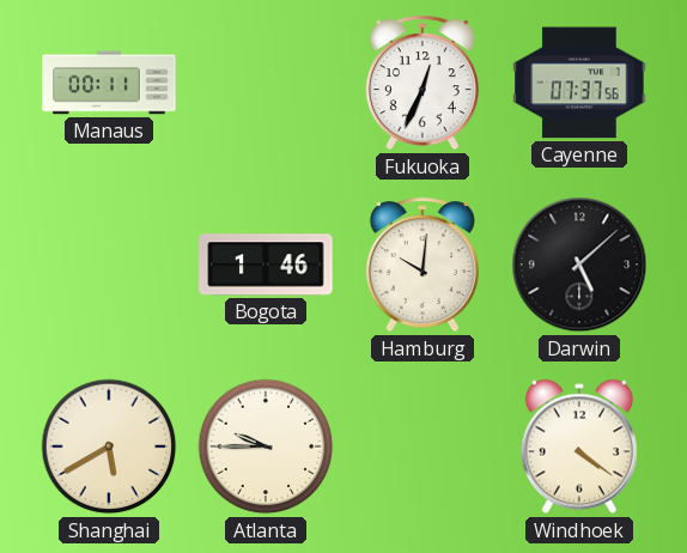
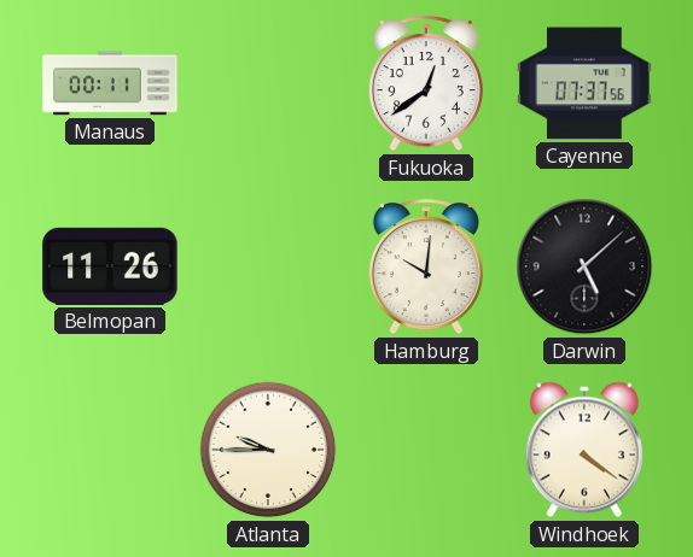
Fukuoka: 12:34 -> 12:39 (426, 84)
Belmopan: none -> 11:26 (110, 266)
Bogota: 1:46 -> none (266, 265)
Shanghai: 5:40 -> none (109, 446)
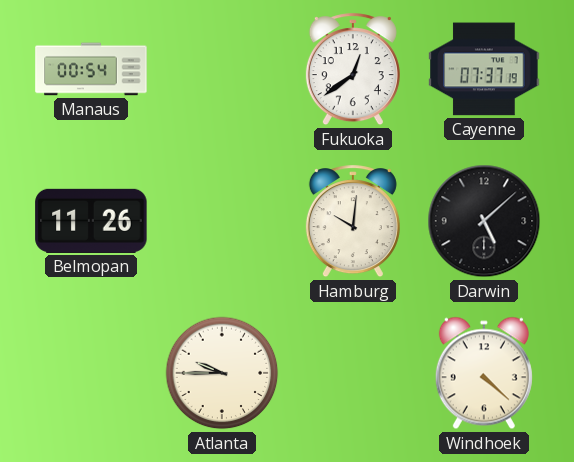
Manaus: 00:11 -> 00:54 (91, 69)
Cayenne: 07:37:56 -> 07:37:19 (484, 69)
Windhoek: 4:21 -> 4:22 (484, 373)
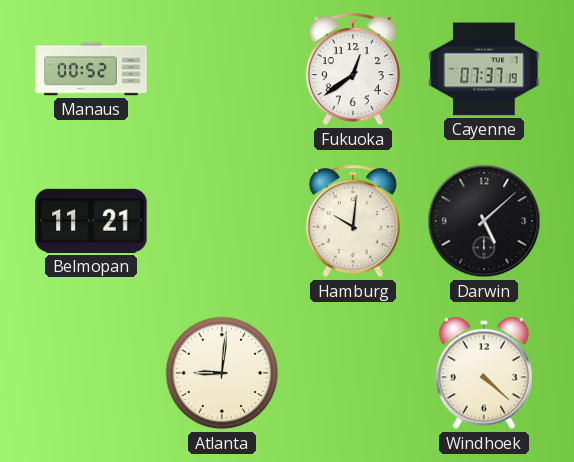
Manaus: 00:54 -> 00:52 (91, 69)
Belmopan: 11:26 -> 11:21 (91, 221)
Atlanta: 9:45 -> 9:01 (222, 373)
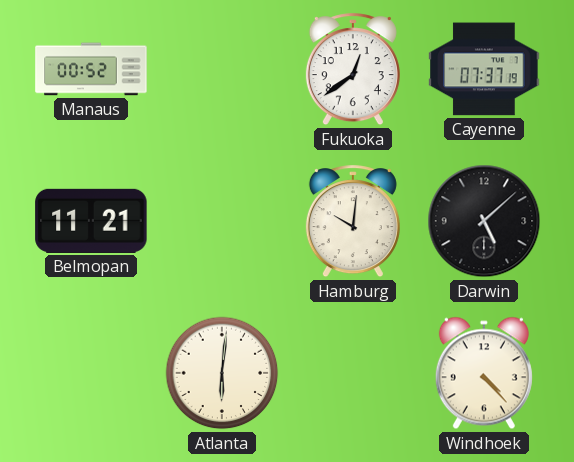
Atlanta: 9:01 -> 6:01 (222, 373)
Windhoek: 4:22 -> 4:23 (484, 373)
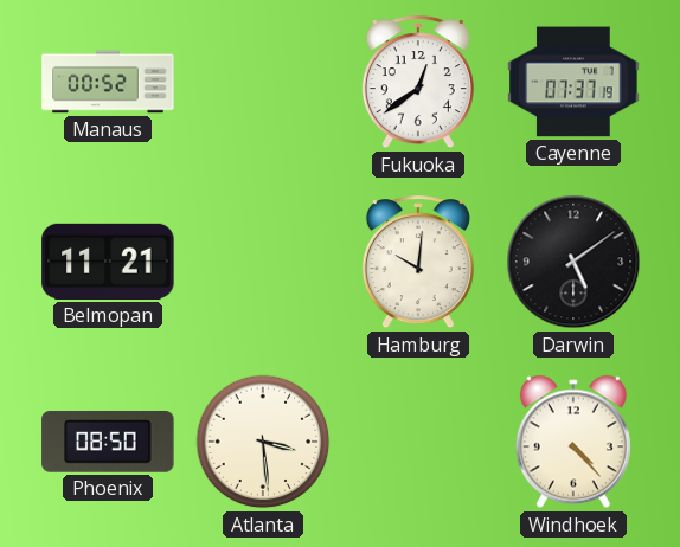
Darwin: 5:08 -> 5:09 (573, 262)
Phoenix: none -> 08:50 (108, 442)
Atlanta: 6:01 -> 3:29 (263, 442)
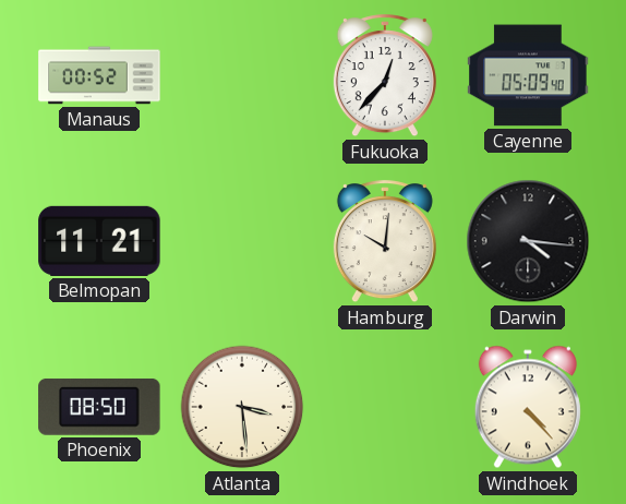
Fukuoka: 12:39 -> 12:37 (385, 76)
Cayenne: 07:37 -> 05:09 (528, 75)
Darwin: 5:09 -> 4:16 (528, 241)
